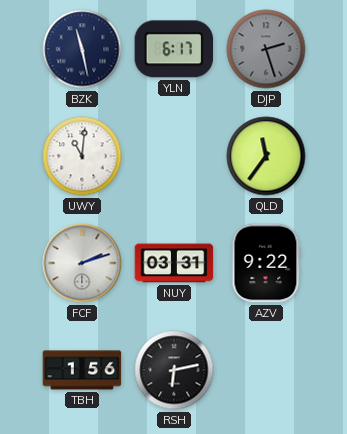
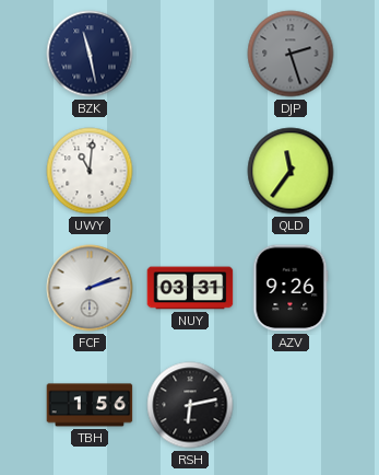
YLN: 6:17 -> none (174, 49)
AZV: 9:22 -> 9:26 (291, 288)
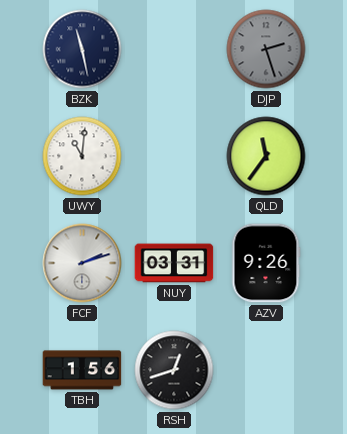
RSH: 6:13 -> 12:42 (174, 370)
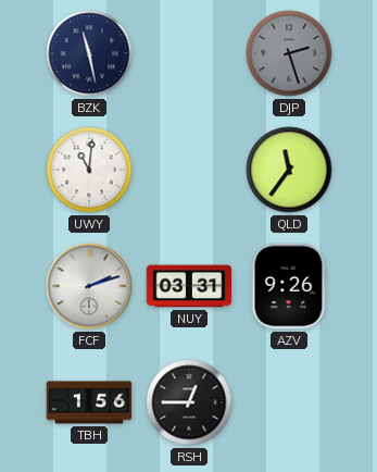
RSH: 12:42 -> 12:45 (189, 402)
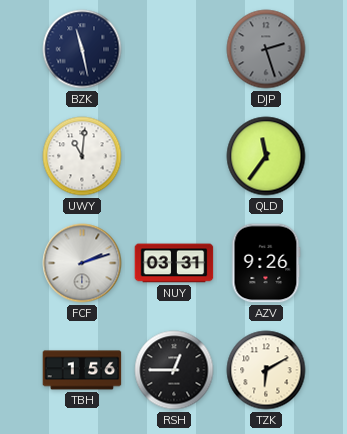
TZK: none -> 6:10 (266, 370)
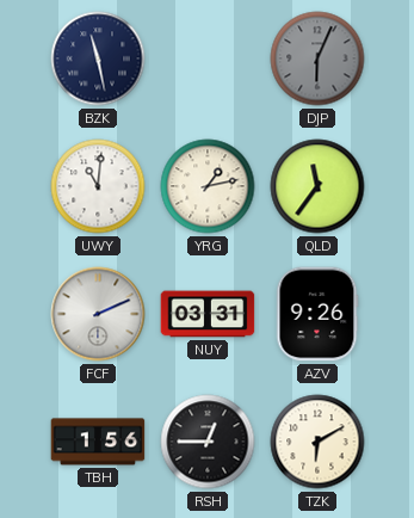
DJP: 2:27 -> 6:04 (317, 58)
YRG: none -> 1:13 (208, 186)
FCF: 2:12 -> 2:11 (98, 314)
